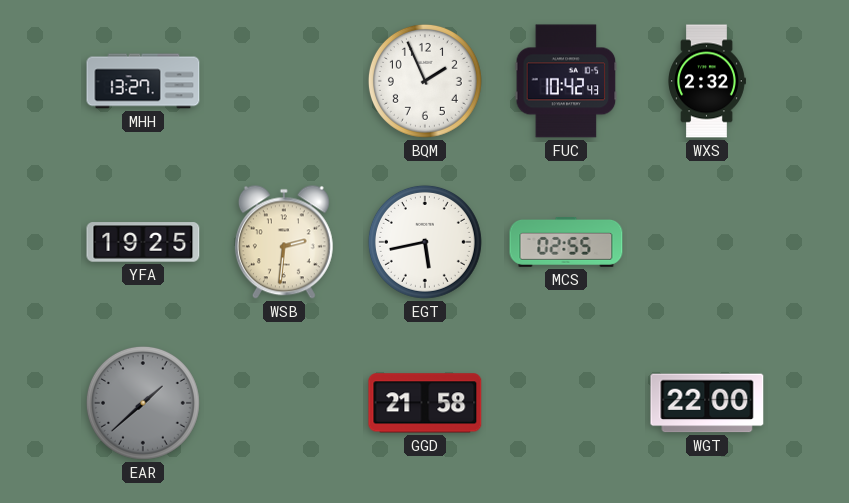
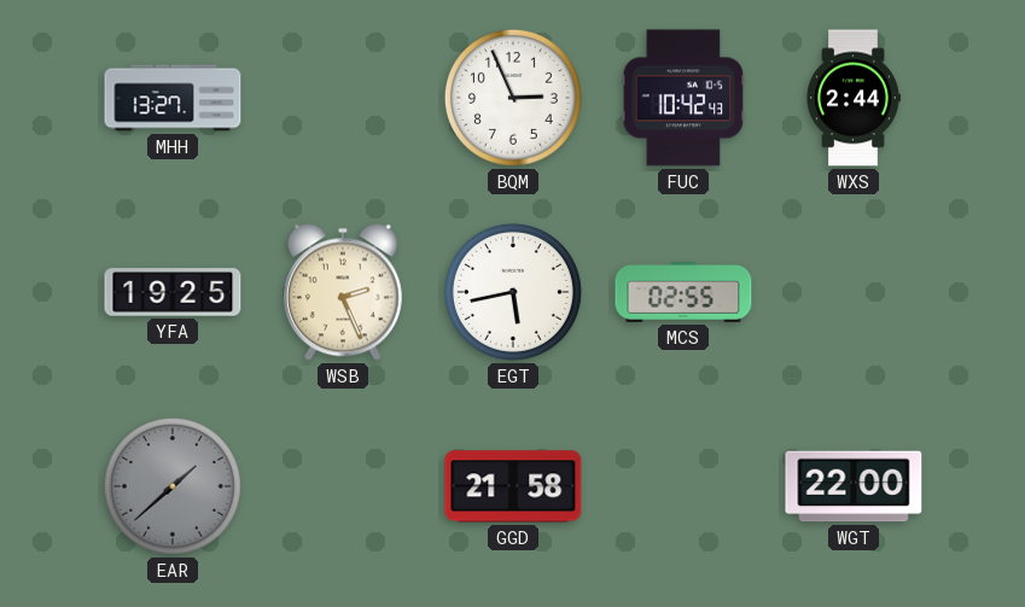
BQM: 1:56 -> 2:56 (513, 98)
WXS: 2:32 -> 2:44 (854, 98)
WSB: 2:31 -> 2:26 (343, 292)
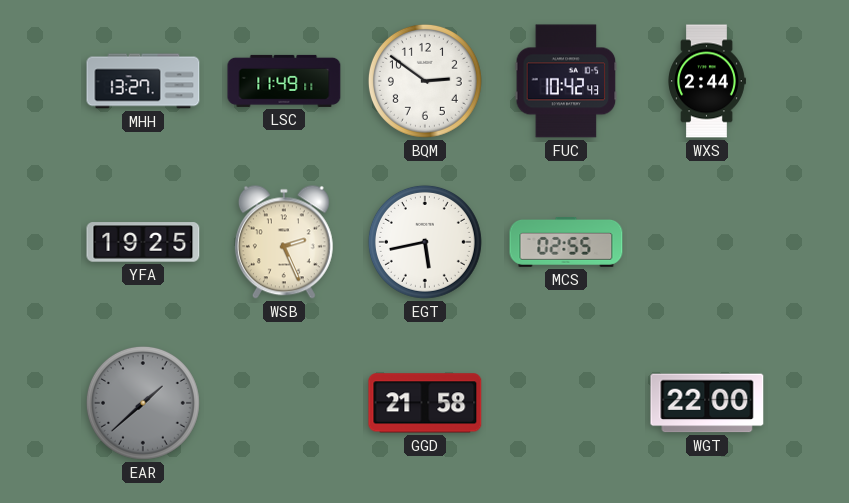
LSC: none -> 11:49 (284, 81)
BQM: 2:56 -> 2:51 (425, 81)
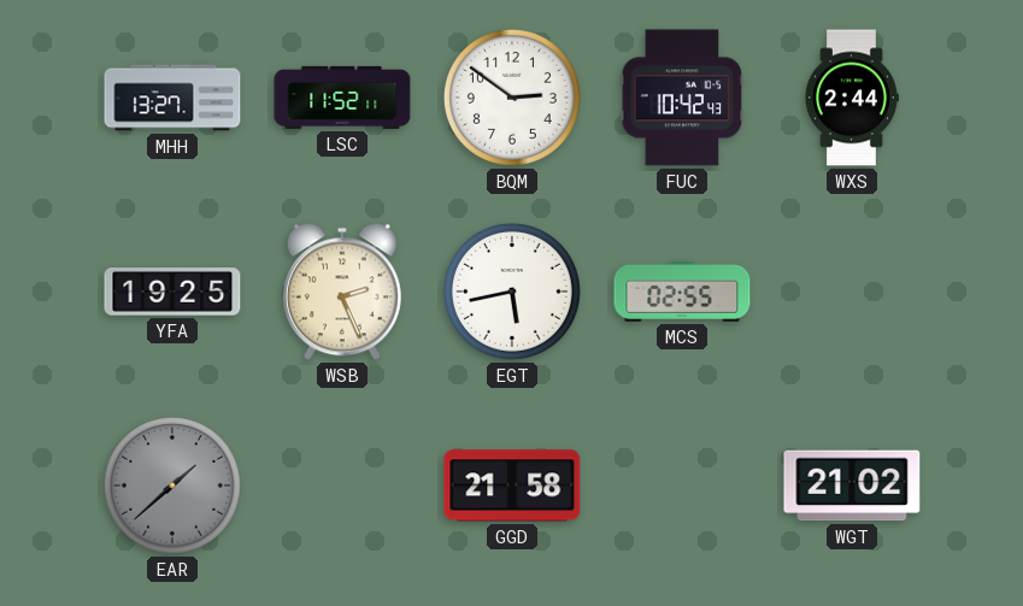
LSC: 11:49 -> 11:52 (342, 98)
WGT: 22:00 -> 21:02 (852, 486)
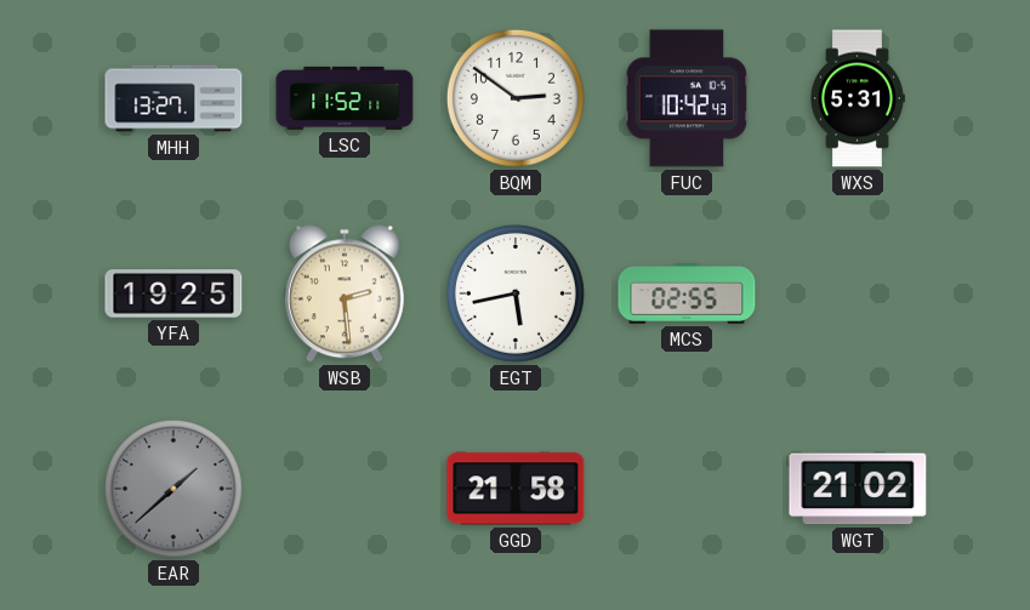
WXS: 2:44 -> 5:31 (858, 98)
WSB: 2:26 -> 2:29 (345, 293)
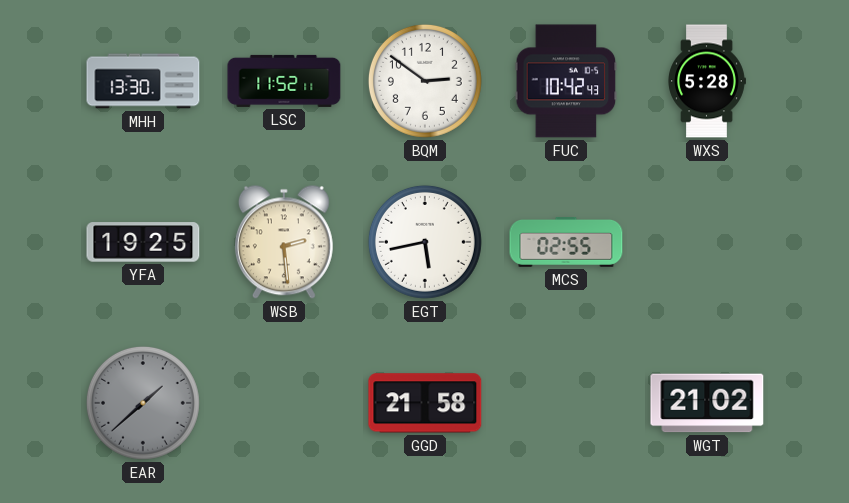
MHH: 13:27 -> 13:30 (143, 81)
WXS: 5:31 -> 5:28 (707, 81)
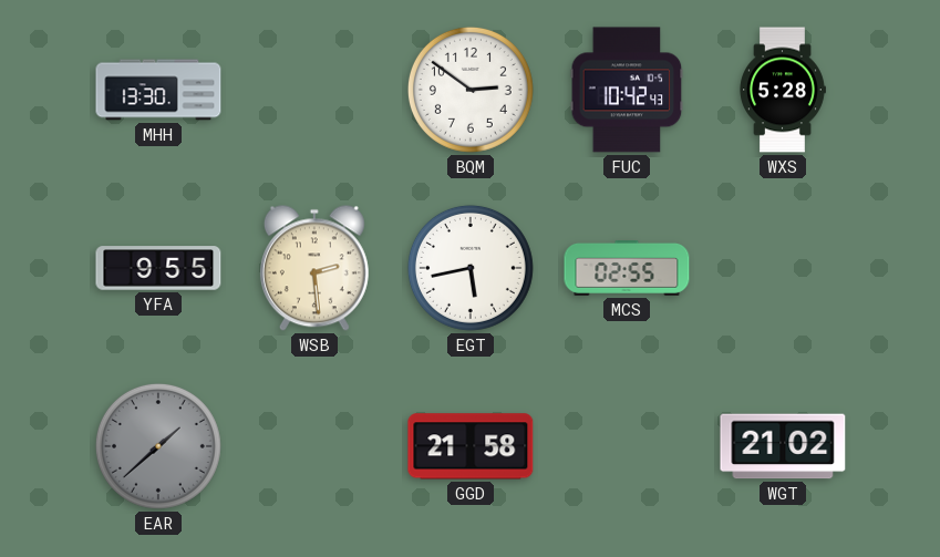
LSC: 11:52 -> none (284, 81)
YFA: 19:25 -> 9:55 (158, 268)
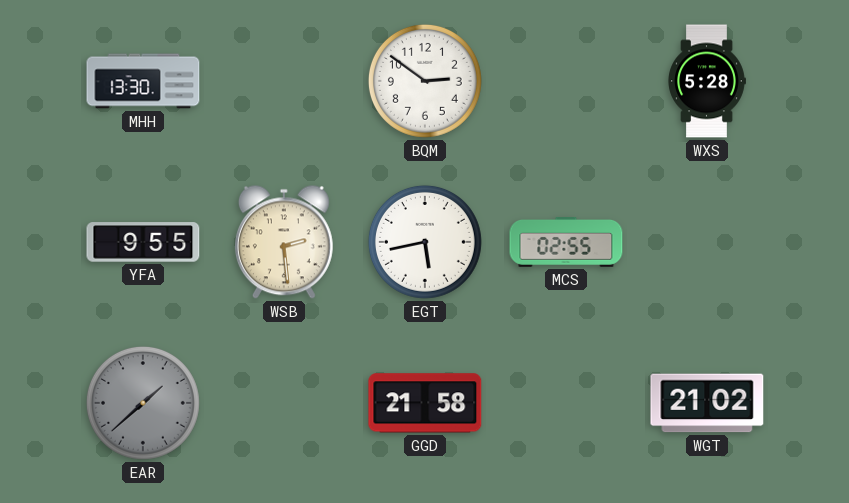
FUC: 10:42 -> none (627, 90)
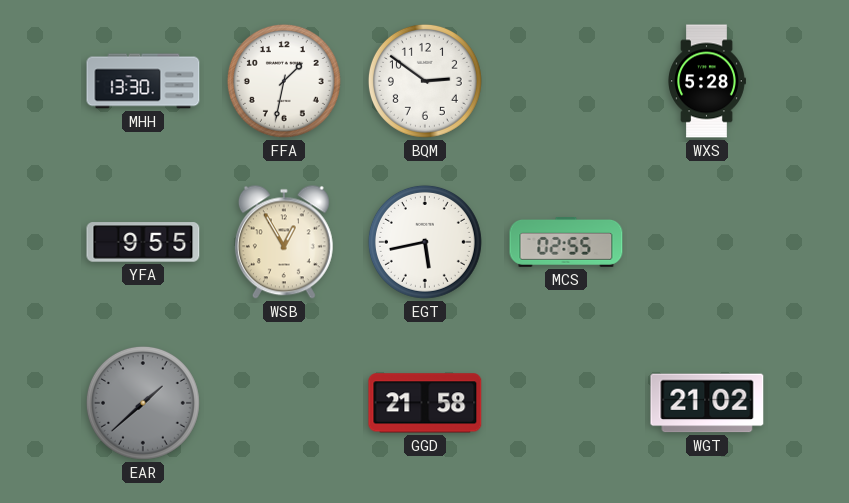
FFA: none -> 1:32 (284, 81)
WSB: 2:29 -> 12:55 (284, 242)
